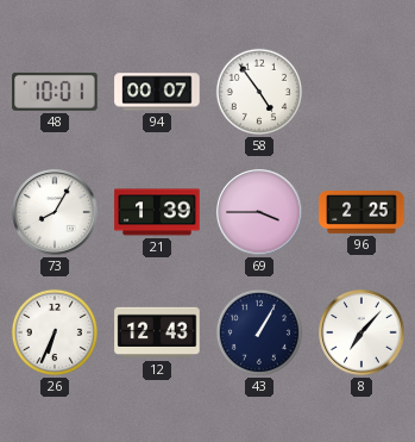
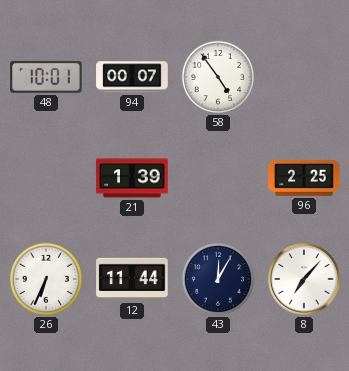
73: 8:05 -> none (55, 212)
69: 3:45 -> none (259, 212)
12: 12:43 -> 11:44 (132, 279)
43: 1:05 -> 12:05 (218, 279)
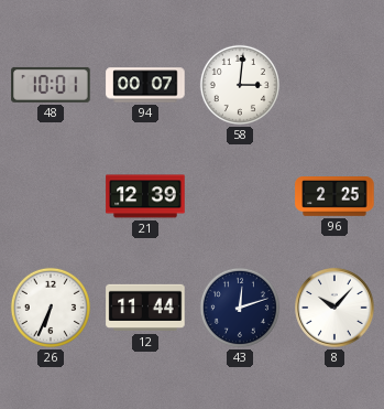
58: 4:54 -> 3:01 (240, 85)
21: 1:39 -> 12:39 (145, 196)
43: 12:05 -> 12:12 (240, 308)
8: 7:07 -> 10:07 (334, 308)
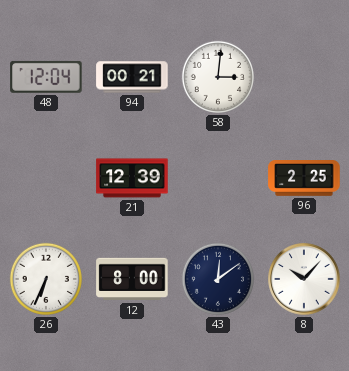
48: 10:01 -> 12:04 (46, 77)
94: 00:07 -> 00:21 (132, 77)
12: 11:44 -> 8:00 (132, 279)
43: 12:12 -> 12:09 (218, 279)
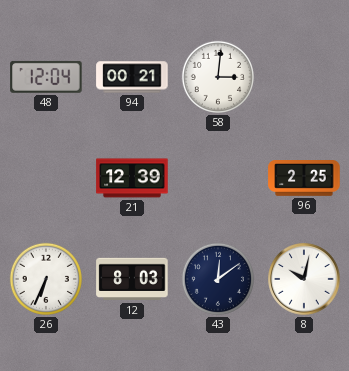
12: 8:00 -> 8:03 (132, 279)
8: 10:07 -> 10:02 (304, 279)
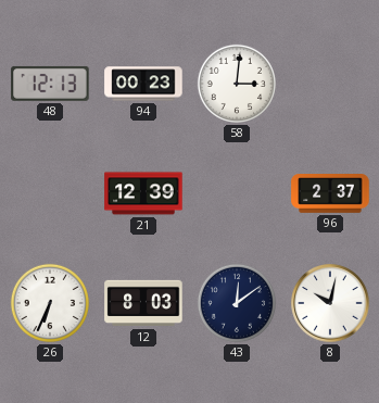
48: 12:04 -> 12:13 (50, 84)
94: 00:21 -> 00:23 (143, 84)
96: 2:25 -> 2:37 (330, 193)
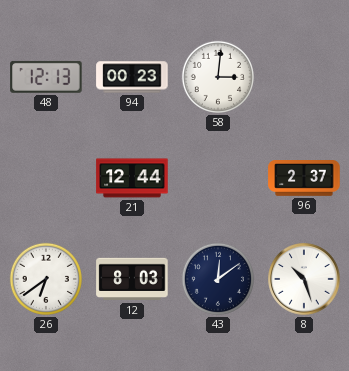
21: 12:39 -> 12:44 (132, 178)
26: 6:34 -> 6:39 (46, 279)
8: 10:02 -> 10:27 (304, 279)
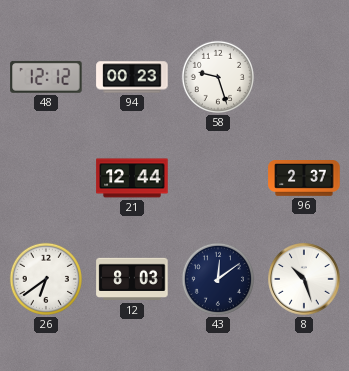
48: 12:13 -> 12:12 (46, 77)
58: 3:01 -> 9:27 (218, 77)
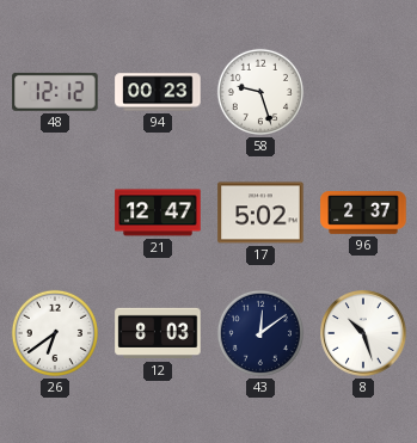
21: 12:44 -> 12:47 (158, 213)
17: none -> 5:02 (260, 213)
